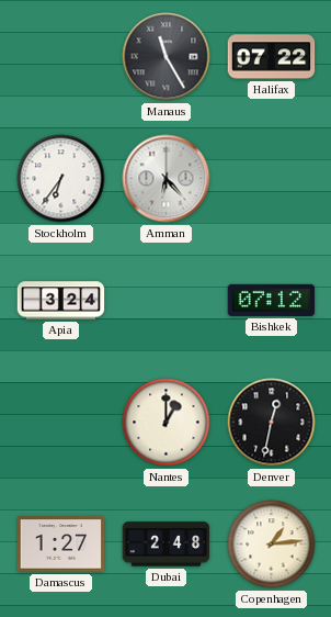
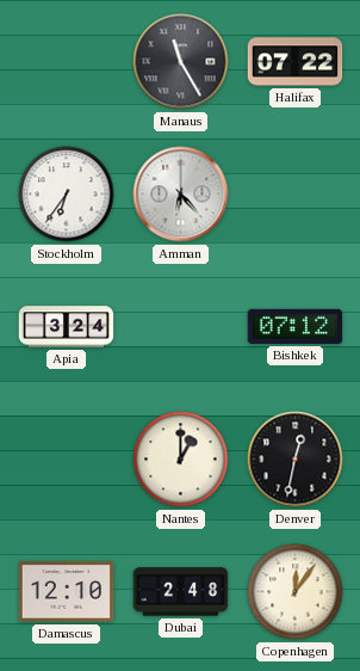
Damascus: 1:27 -> 12:10 (67, 592)
Copenhagen: 1:14 -> 12:06 (296, 592)
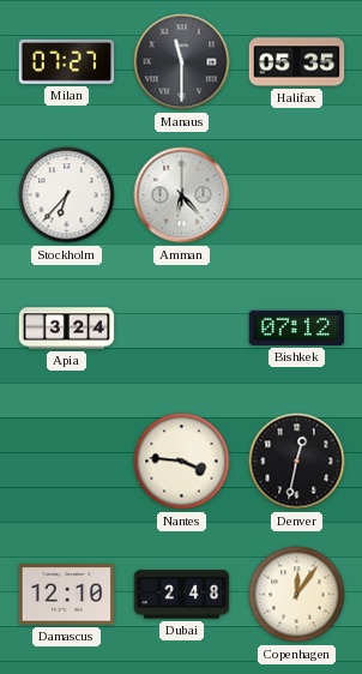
Milan: none -> 07:27 (67, 61)
Manaus: 11:25 -> 11:30 (182, 62)
Halifax: 07:22 -> 05:35 (297, 62)
Stockholm: 6:36 -> 6:37 (67, 195)
Nantes: 1:00 -> 3:46 (182, 462)
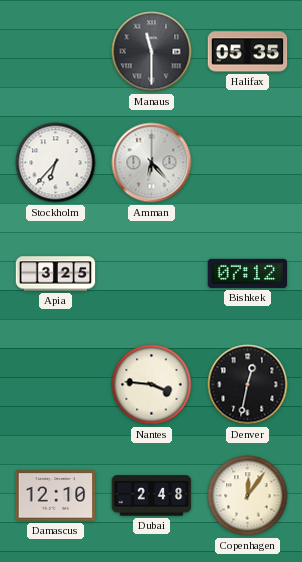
Milan: 07:27 -> none (67, 61)
Apia: 3:24 -> 3:25 (56, 274)
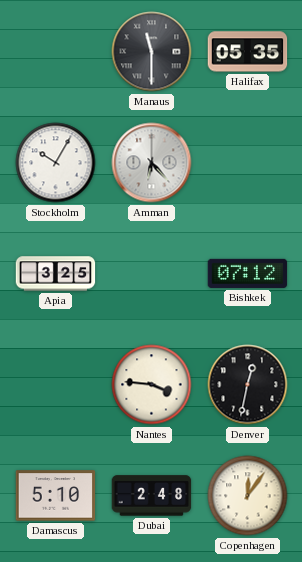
Stockholm: 6:37 -> 10:05 (56, 163)
Damascus: 12:10 -> 5:10 (56, 496)
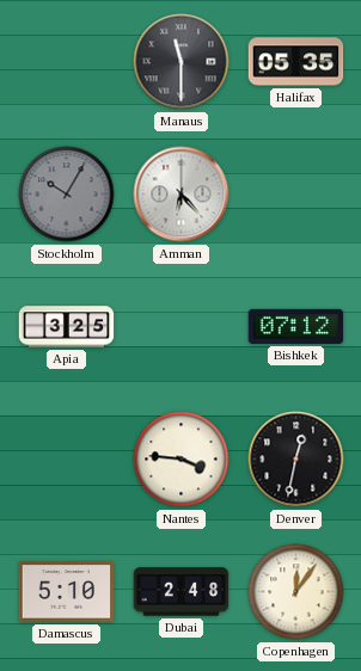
Stockholm dial: white -> grey (67, 195)
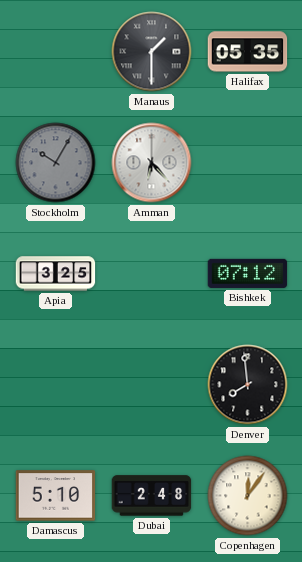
Manaus: 11:30 -> 1:30 (152, 52)
Nantes: 3:46 -> none (182, 460)
Denver: 12:32 -> 7:59 (248, 385)
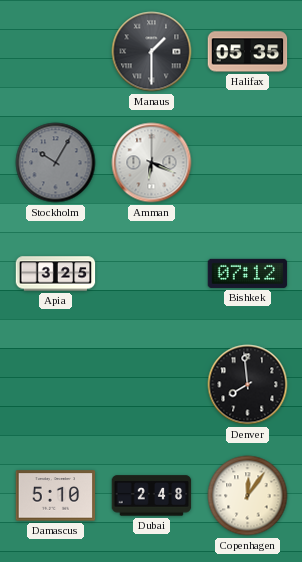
Amman: 6:23 -> 6:19 (152, 163)
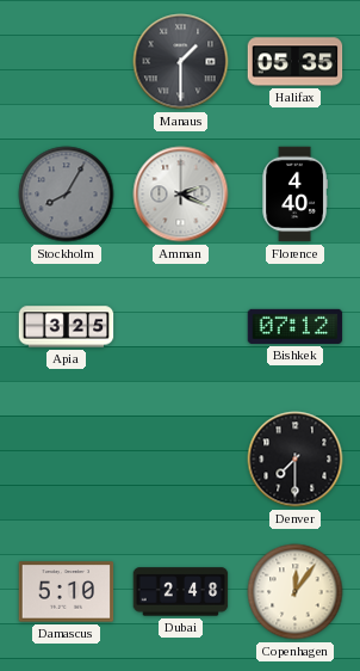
Stockholm: 10:05 -> 8:05 (67, 195)
Amman: 6:19 -> 2:19 (181, 195)
Florence: none -> 4:40 (294, 195)
Denver: 7:59 -> 7:30 (296, 460)
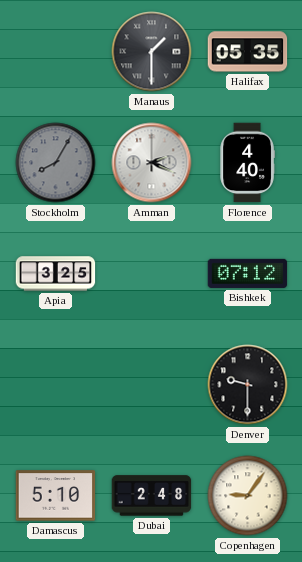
Denver: 7:30 -> 9:30 (248, 385)
Copenhagen: 12:06 -> 9:06 (248, 496)
